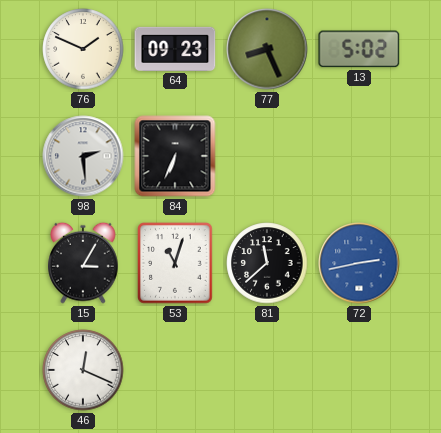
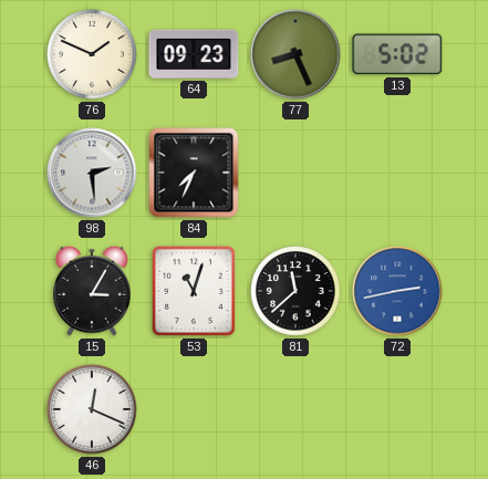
84: 6:34 -> 7:34 (194, 173)
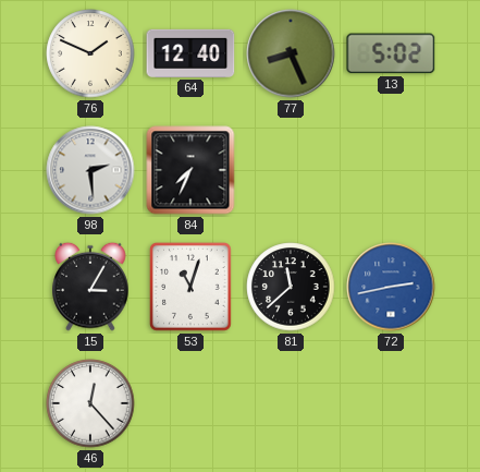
64: 09:23 -> 12:40 (190, 53)
46: 12:19 -> 12:23 (90, 403)
